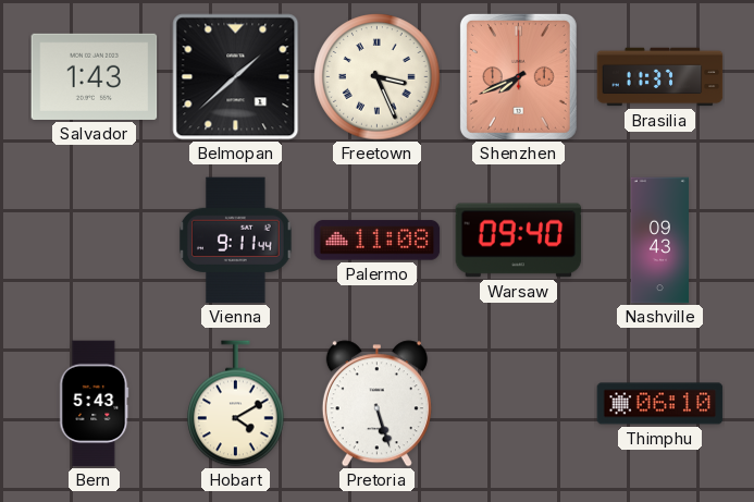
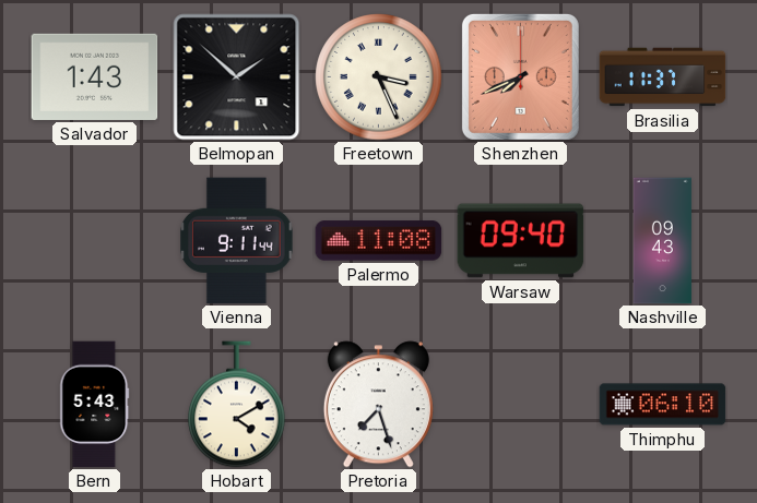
Belmopan: 1:38 -> 1:52 (237, 77)
Pretoria: 5:27 -> 7:27 (378, 405)
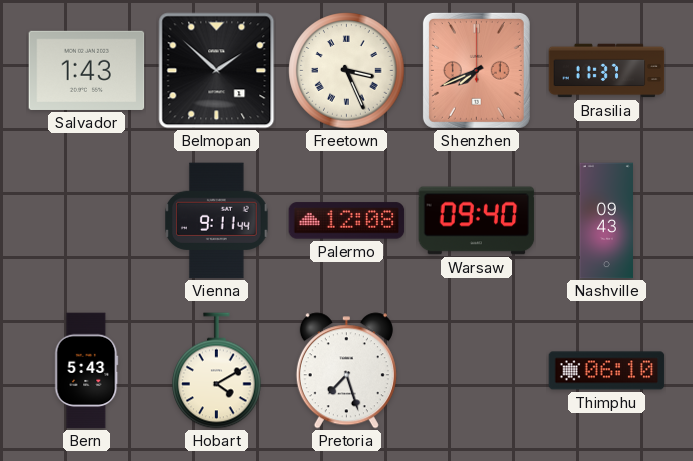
Palermo: 11:08 -> 12:08 (347, 221)
